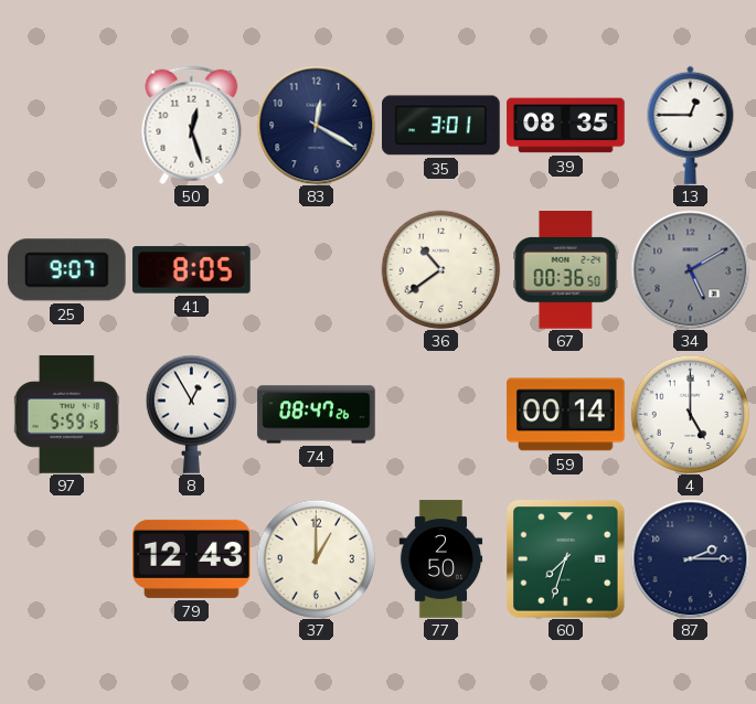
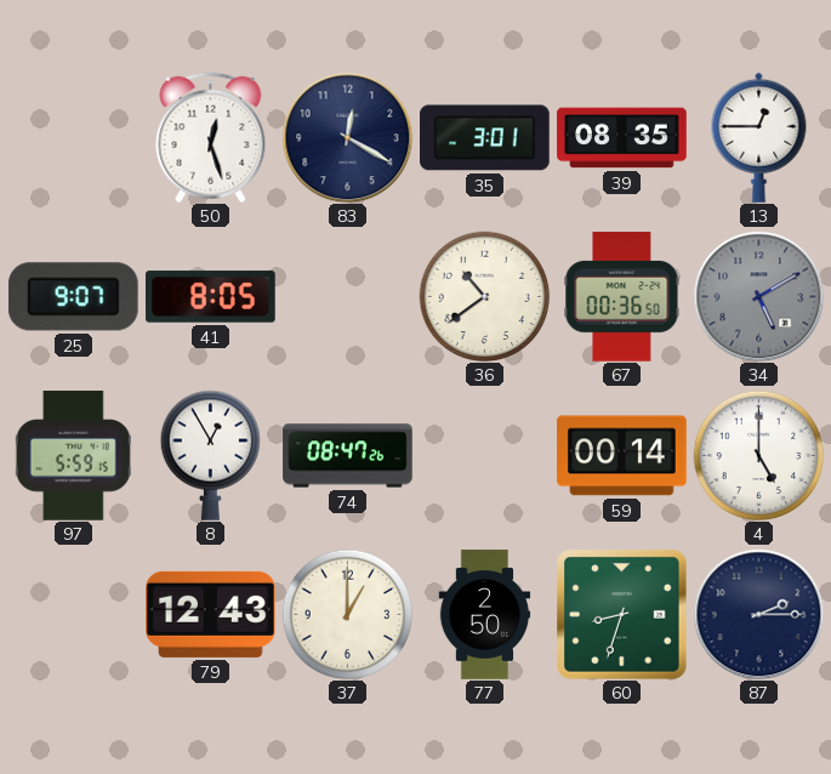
60: 7:33 -> 8:33 (621, 614)
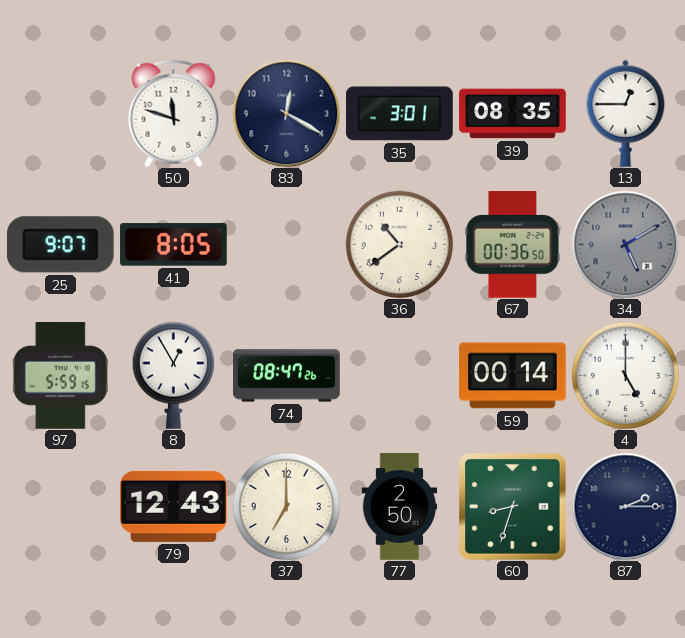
50: 12:27 -> 11:48 (174, 113)
37: 1:00 -> 7:00 (286, 506)
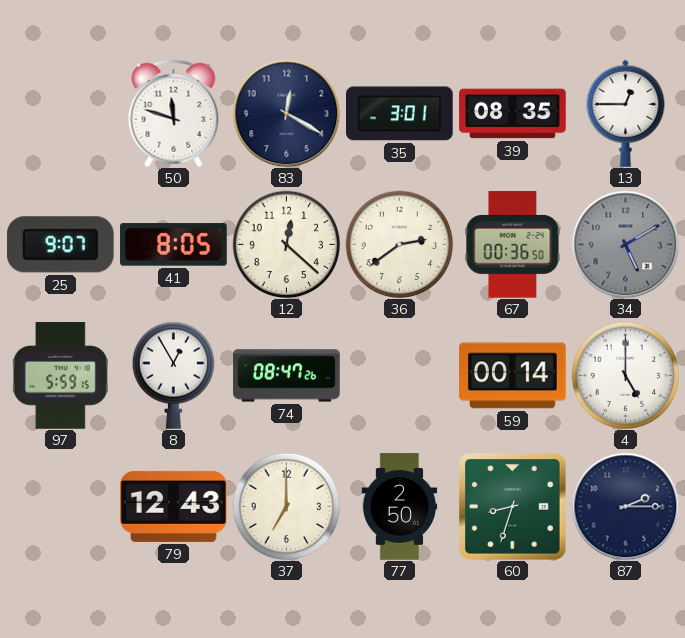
12: none -> 12:22 (286, 244)
36: 10:39 -> 2:39 (399, 244)
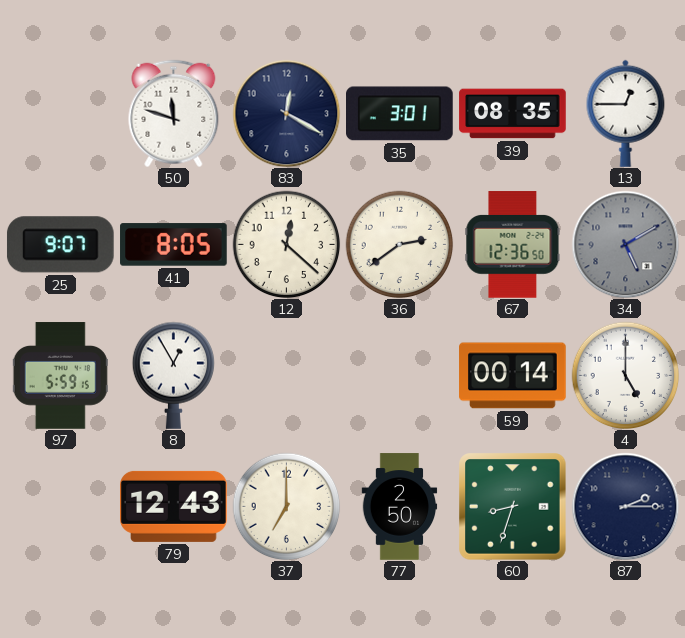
67: 00:36 -> 12:36 (513, 245)
74: 08:47 -> none (287, 376)
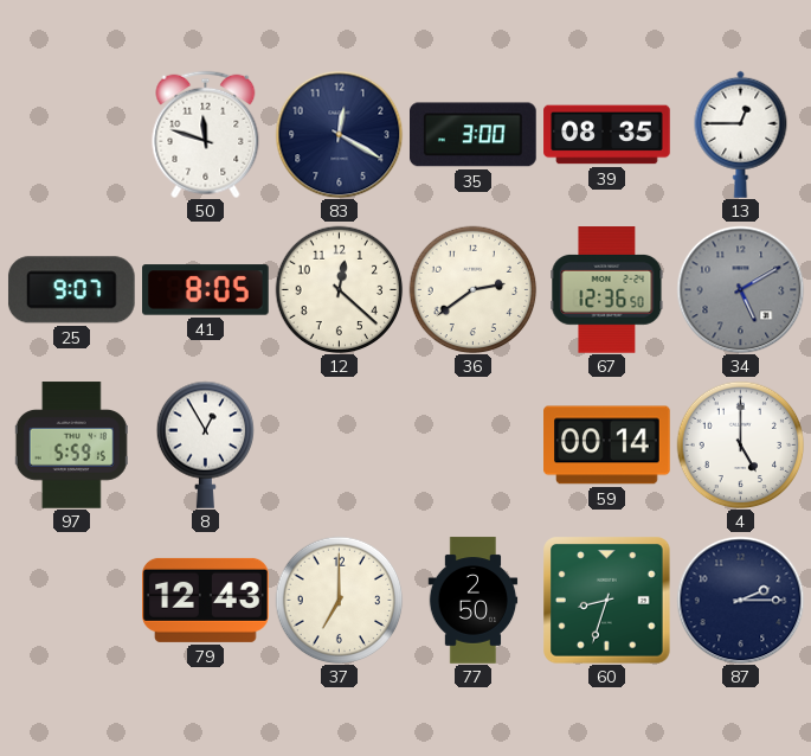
35: 3:01 -> 3:00 (474, 135)
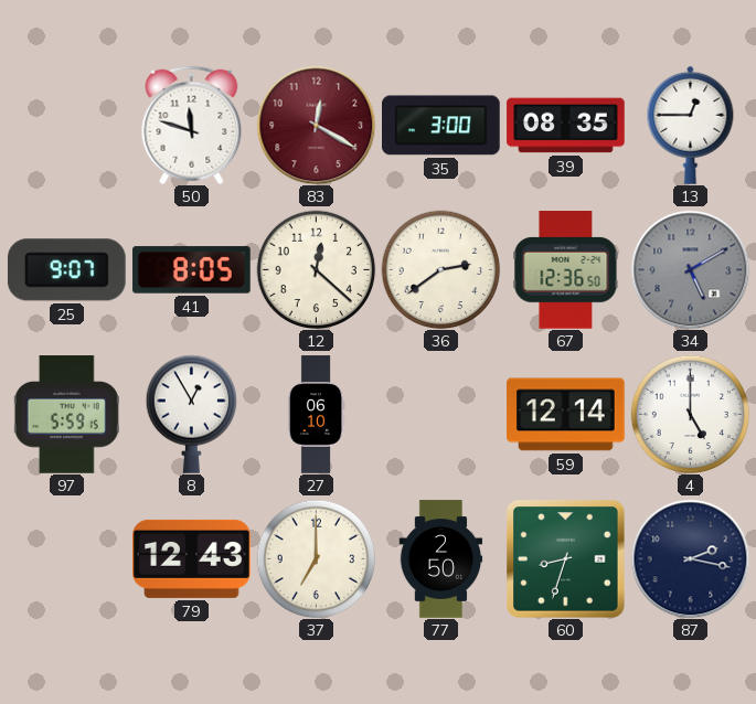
83 dial: navy -> burgundy (316, 125)
27: none -> 06:10 (316, 415)
59: 00:14 -> 12:14 (566, 415)
87: 2:15 -> 2:17 (690, 558)
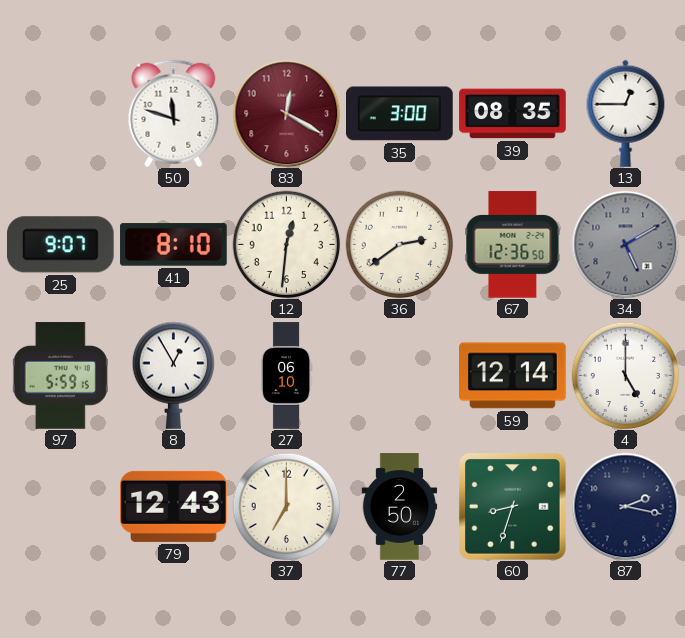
41: 8:05 -> 8:10 (174, 245)
12: 12:22 -> 12:31 (286, 244)
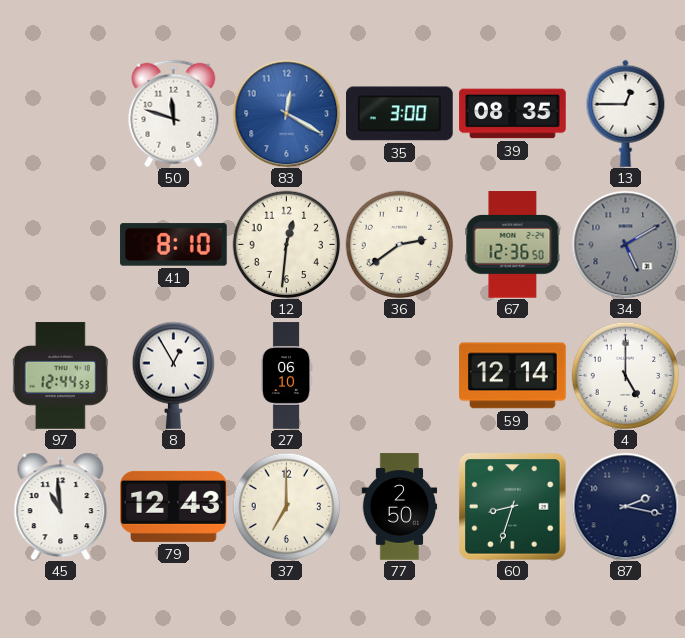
83 dial: burgundy -> blue (286, 113)
25: 9:07 -> none (60, 245)
97: 5:59 -> 12:44 (60, 376)
45: none -> 10:59 (61, 506)
